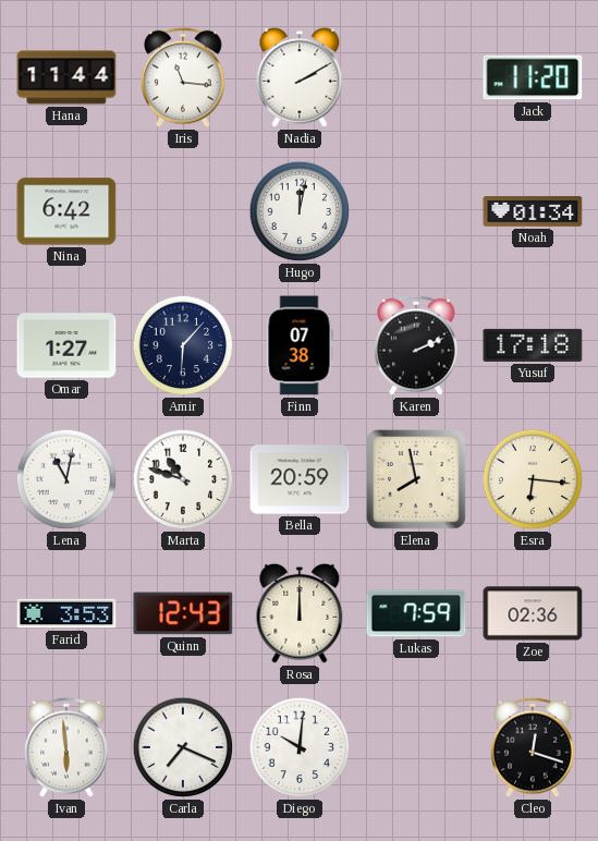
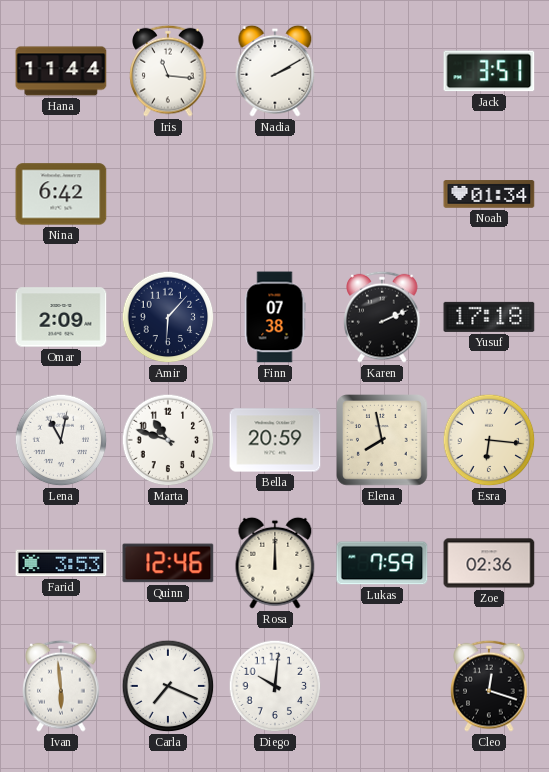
Jack: 11:20 -> 3:51 (489, 71)
Hugo: 12:02 -> none (300, 211)
Omar: 1:27 -> 2:09 (61, 317)
Quinn: 12:43 -> 12:46 (168, 563)
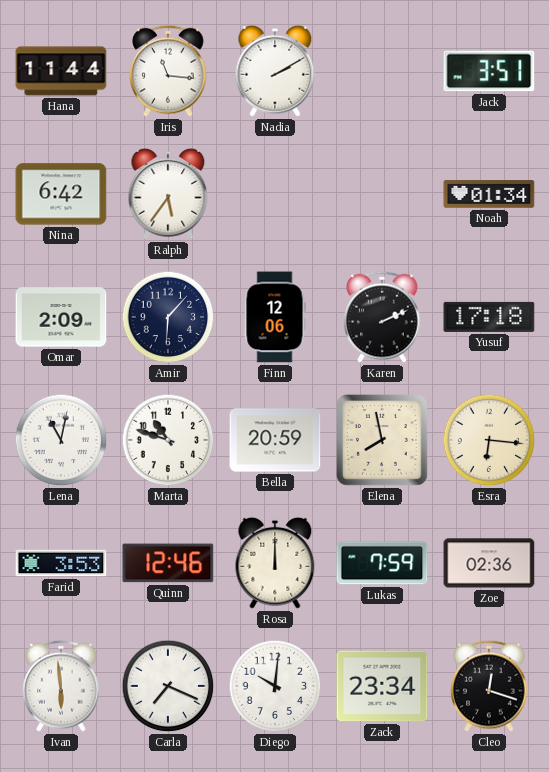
Ralph: none -> 5:36 (168, 194)
Finn: 07:38 -> 12:06 (275, 317)
Zack: none -> 23:34 (382, 686)
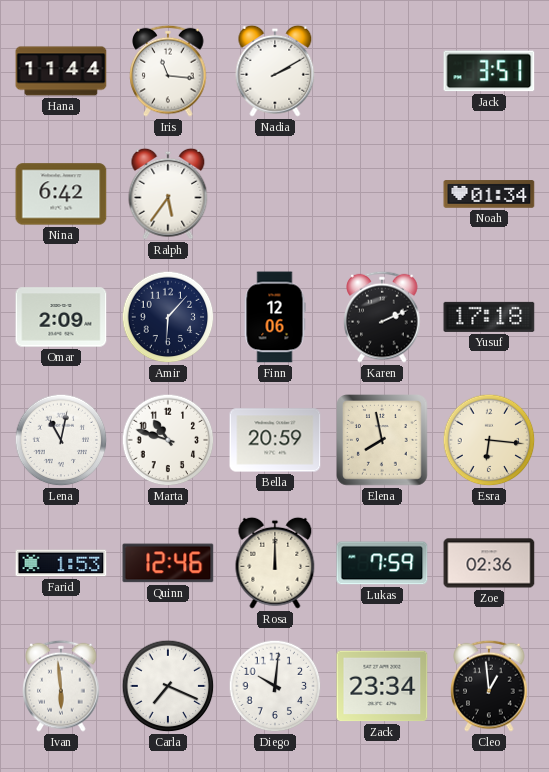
Farid: 3:53 -> 1:53 (61, 563)
Cleo: 12:18 -> 12:59 (489, 686)
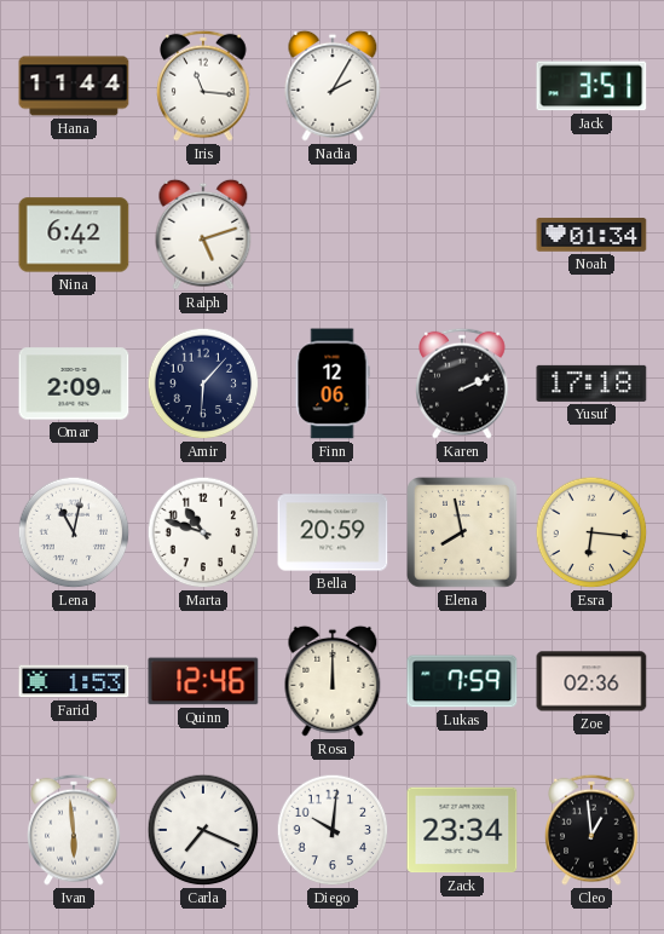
Nadia: 2:10 -> 2:05 (333, 86)
Ralph: 5:36 -> 5:12 (203, 235)
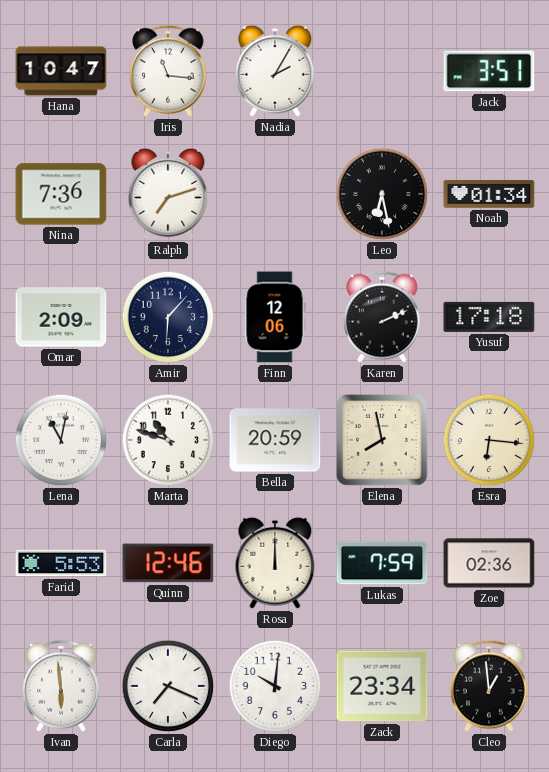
Hana: 11:44 -> 10:47 (61, 71)
Nina: 6:42 -> 7:36 (61, 194)
Ralph: 5:12 -> 7:12 (168, 194)
Leo: none -> 6:28 (382, 194)
Farid: 1:53 -> 5:53 (61, 563)
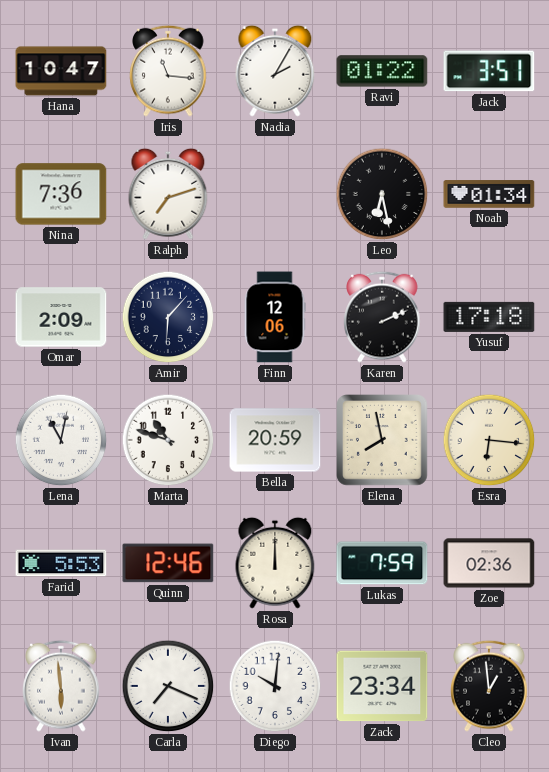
Ravi: none -> 01:22 (382, 71)
